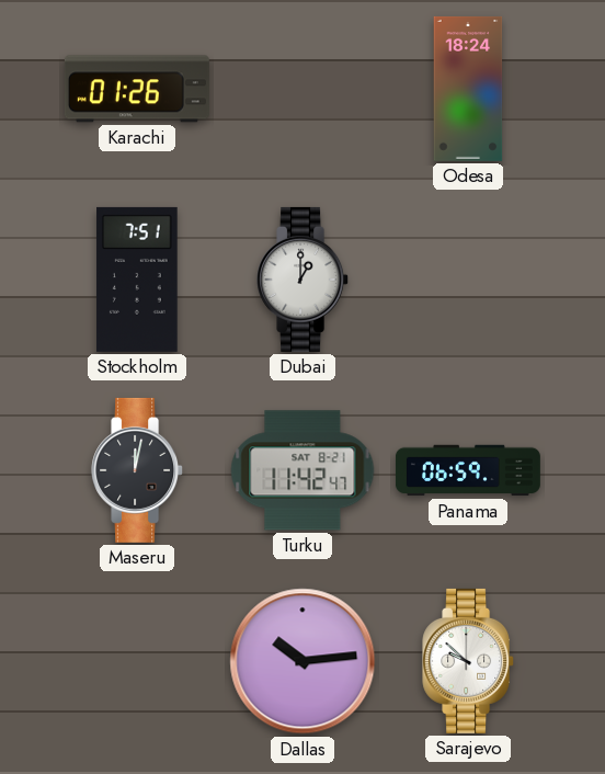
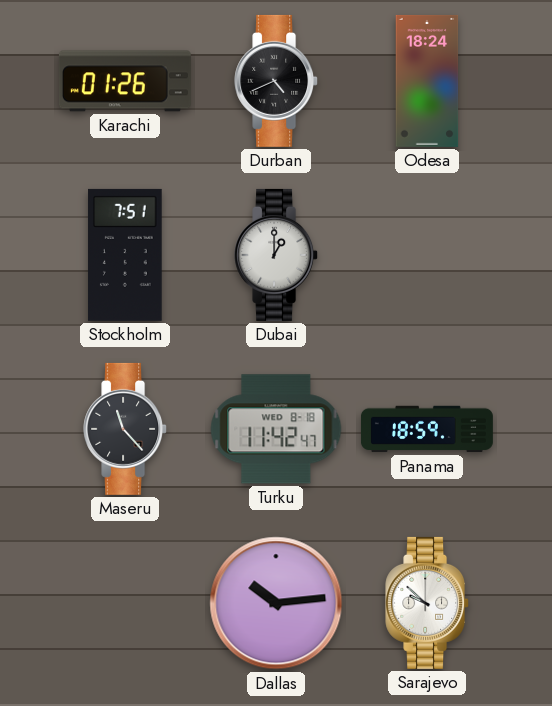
Durban: none -> 4:41 (277, 81)
Maseru: 12:02 -> 11:23 (126, 429)
Turku date: SAT 8-21 -> WED 8-18 (276, 429)
Panama: 06:59 -> 18:59 (427, 429)
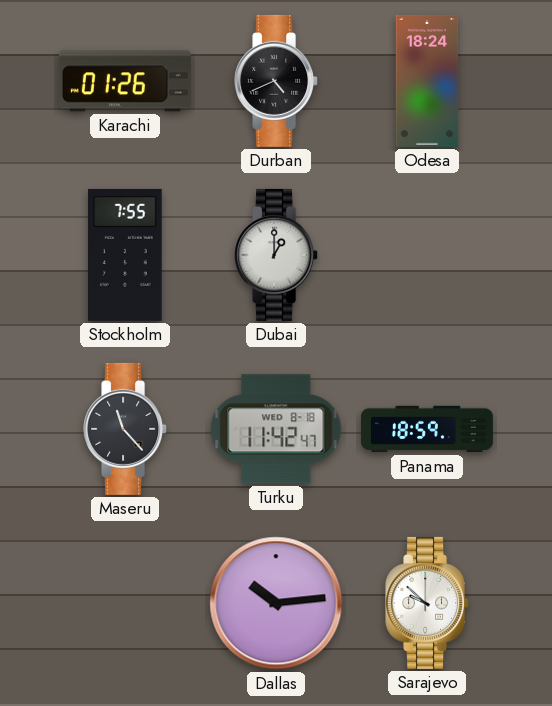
Stockholm: 7:51 -> 7:55 (125, 255)
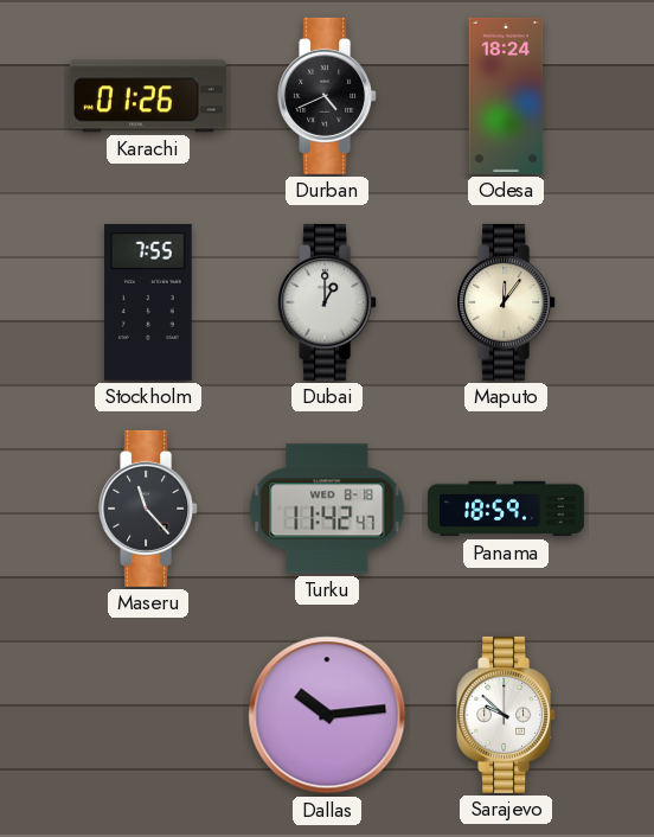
Maputo: none -> 12:06 (507, 302)
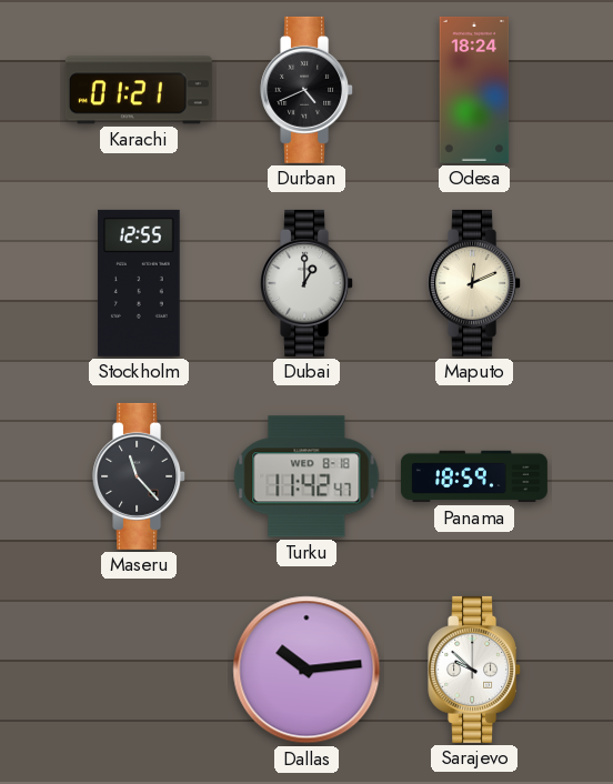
Karachi: 01:26 -> 01:21 (139, 90)
Stockholm: 7:55 -> 12:55 (139, 283)
Maputo: 12:06 -> 12:11 (475, 283)
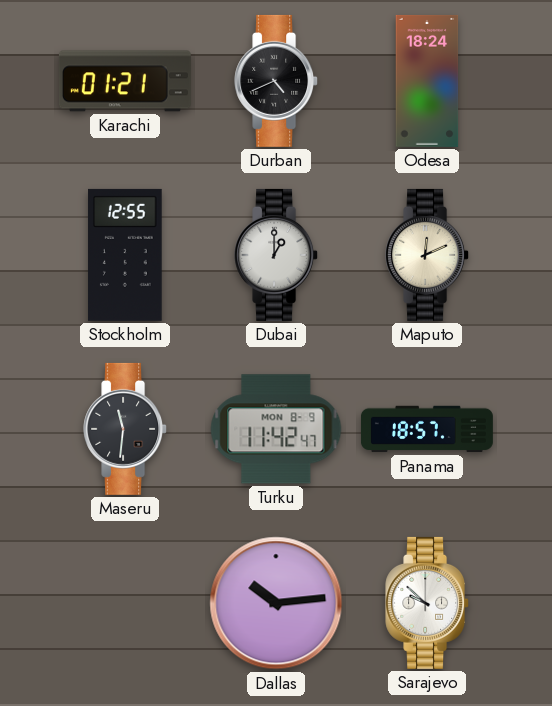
Maseru: 11:23 -> 11:31 (126, 429)
Turku date: WED 8-18 -> MON 8-9 (276, 429)
Panama: 18:59 -> 18:57 (427, 429)
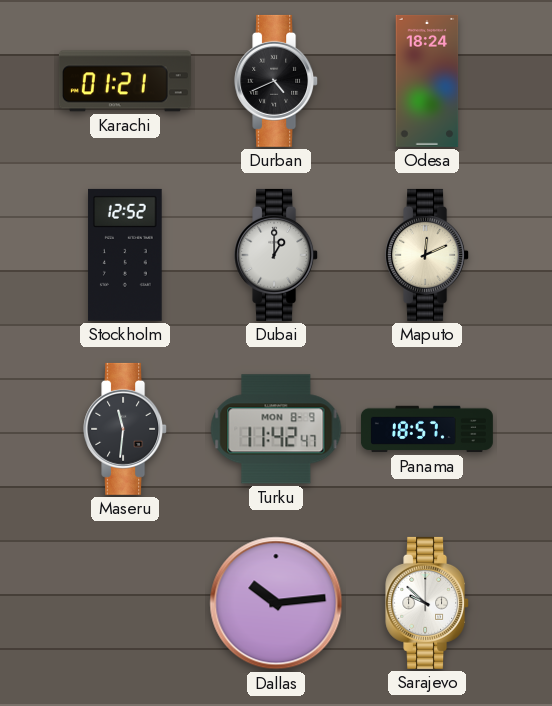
Stockholm: 12:55 -> 12:52 (125, 255)
